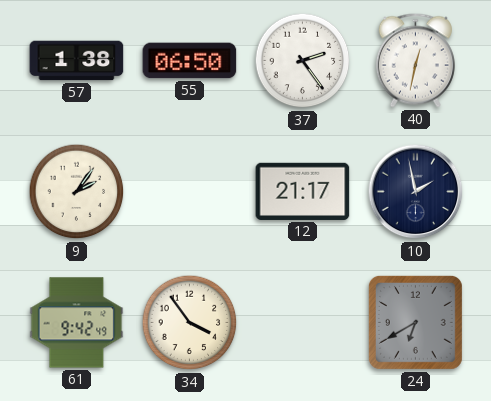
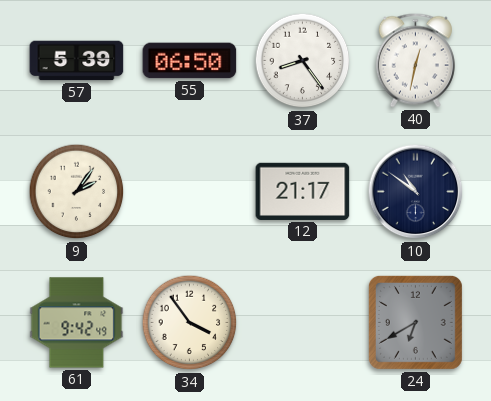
57: 1:38 -> 5:39 (77, 61)
37: 2:24 -> 8:24 (303, 61)
10: 1:58 -> 10:51 (416, 192)
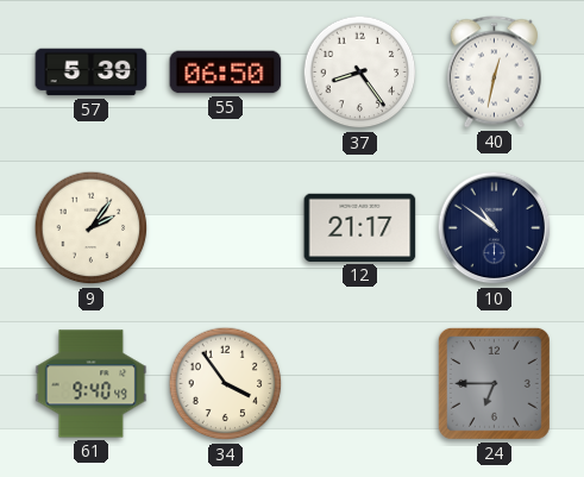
61: 9:42 -> 9:40 (92, 384)
24: 6:40 -> 6:45 (494, 383)
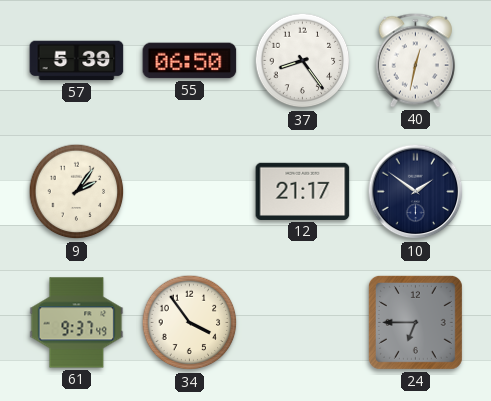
10: 10:51 -> 1:51 (416, 192)
61: 9:40 -> 9:37 (77, 323)
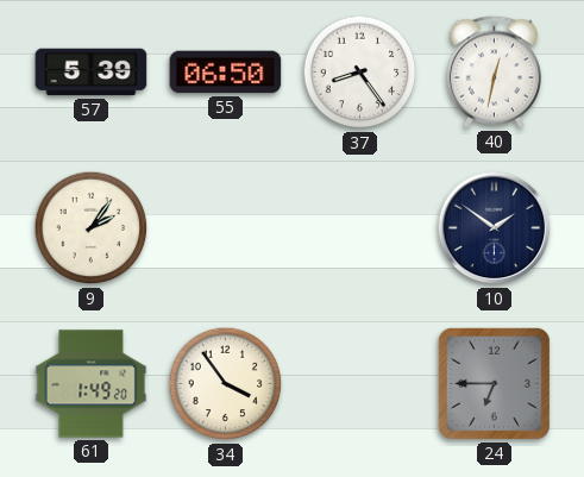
12: 21:17 -> none (303, 191)
61: 9:37 -> 1:49 (92, 384)
